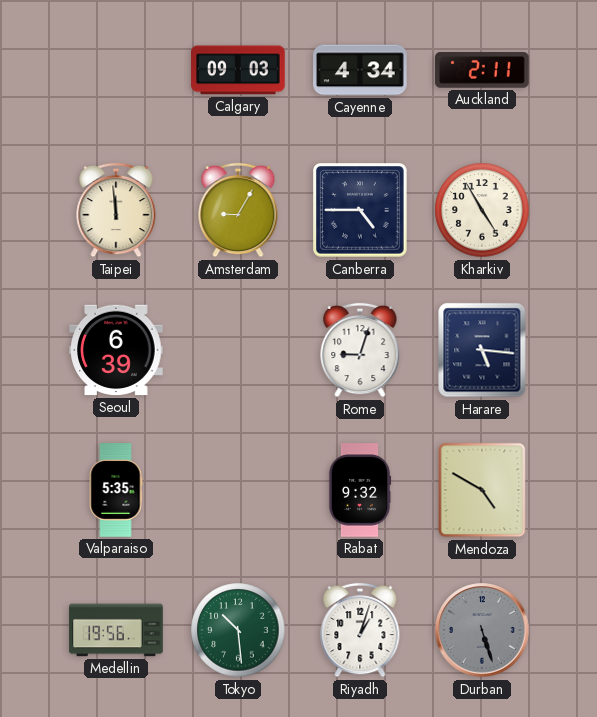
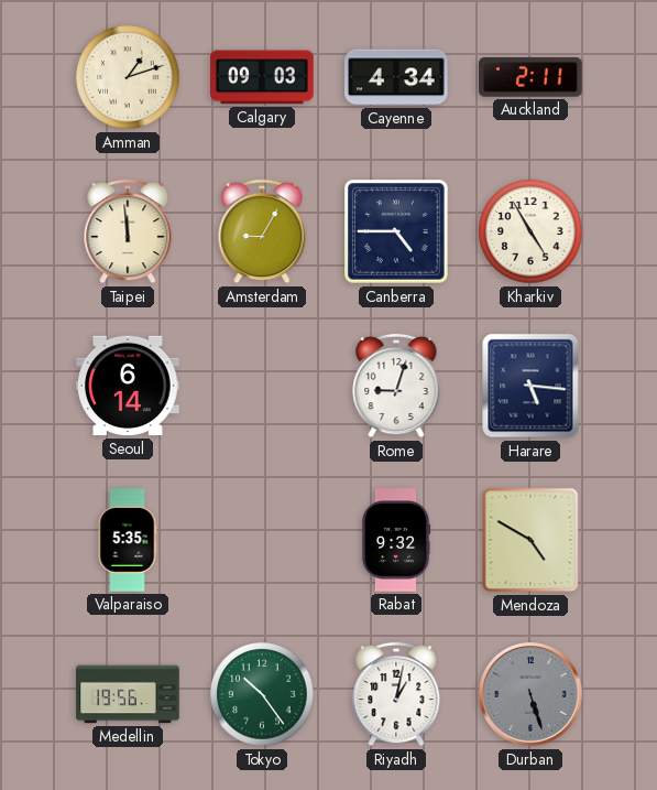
Amman: none -> 1:12 (128, 77)
Seoul: 6:39 -> 6:14 (128, 386)
Tokyo: 10:29 -> 10:24 (262, 694)
Riyadh: 1:03 -> 1:02 (396, 694)
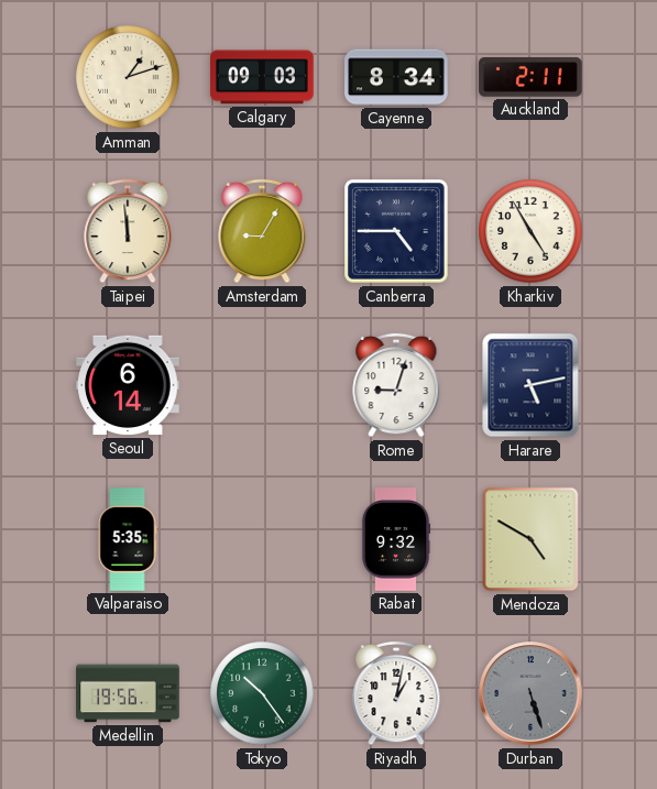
Cayenne: 4:34 -> 8:34 (396, 77)
Harare: 5:16 -> 5:13 (530, 385)
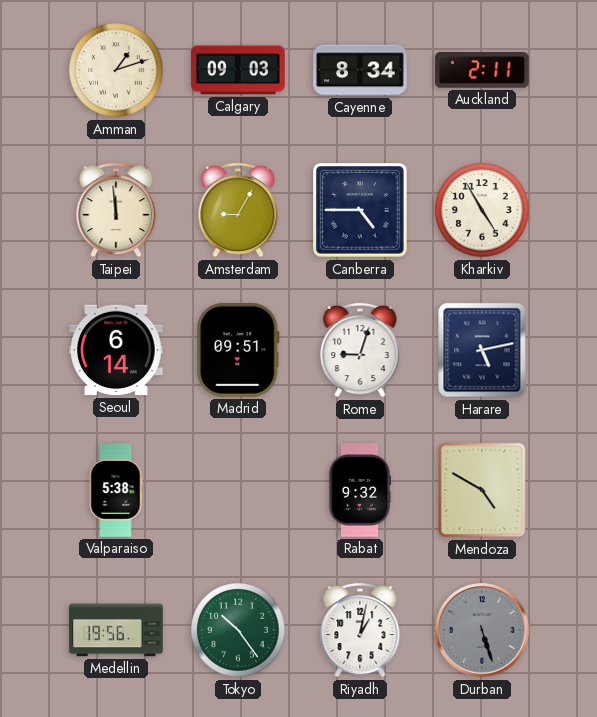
Madrid: none -> 09:51 (238, 351)
Valparaiso: 5:35 -> 5:38 (116, 490)
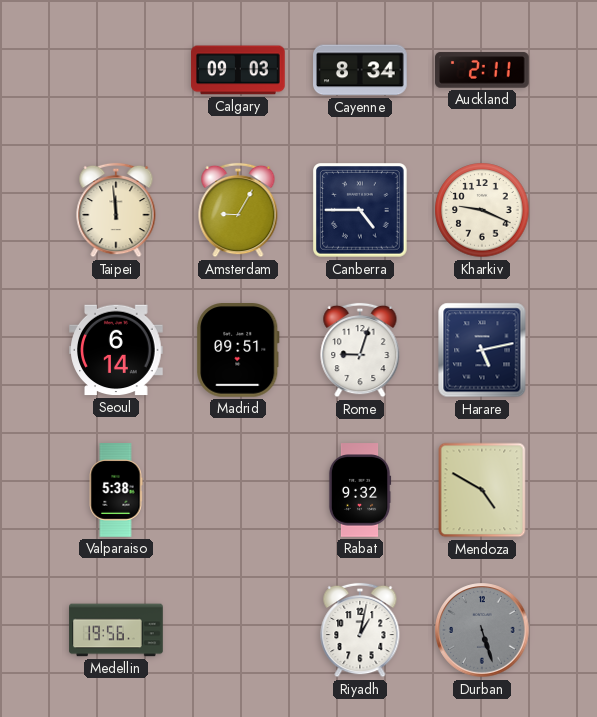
Amman: 1:12 -> none (116, 70)
Kharkiv: 4:55 -> 9:19 (482, 210)
Tokyo: 10:24 -> none (238, 630)
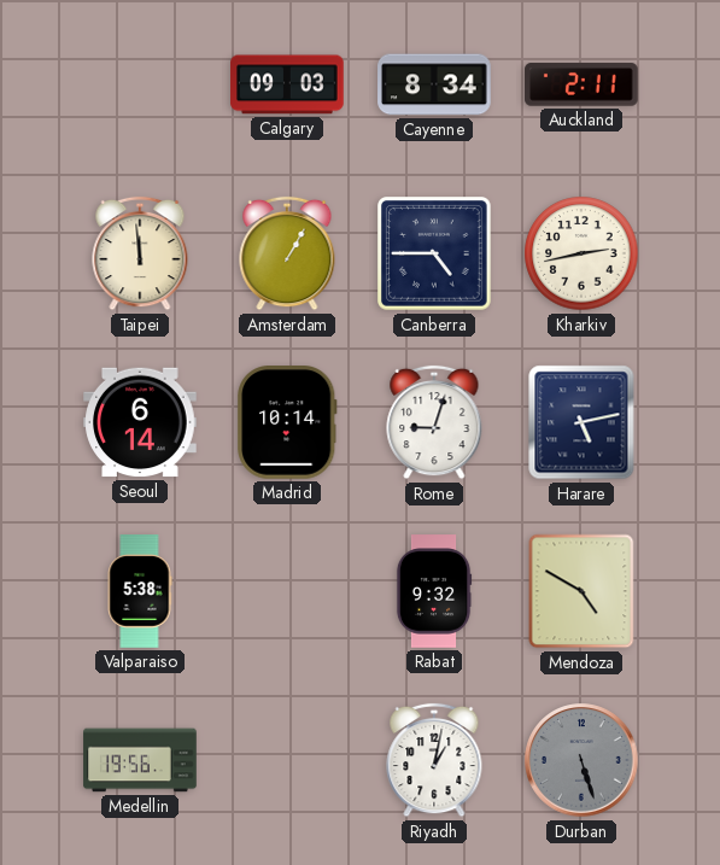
Amsterdam: 9:05 -> 1:05 (287, 253)
Kharkiv: 9:19 -> 2:43 (581, 253)
Madrid: 09:51 -> 10:14 (287, 423)
